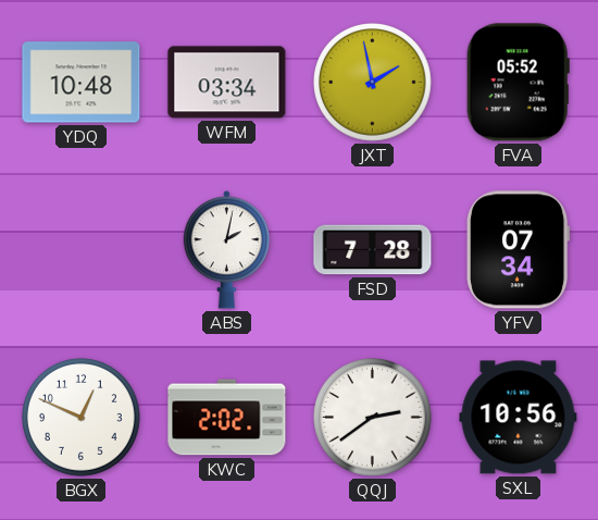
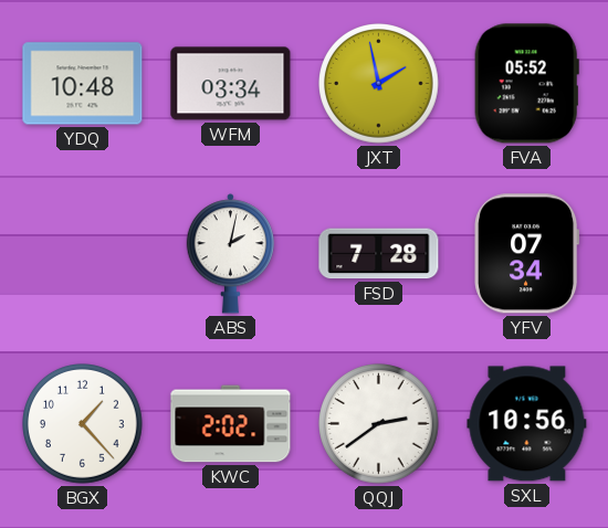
BGX: 12:49 -> 1:23 (83, 424)
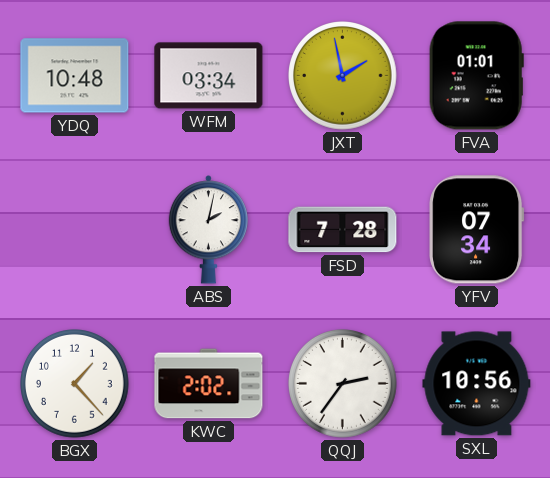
FVA: 05:52 -> 01:01 (476, 76)
QQJ: 2:39 -> 2:36 (343, 384)
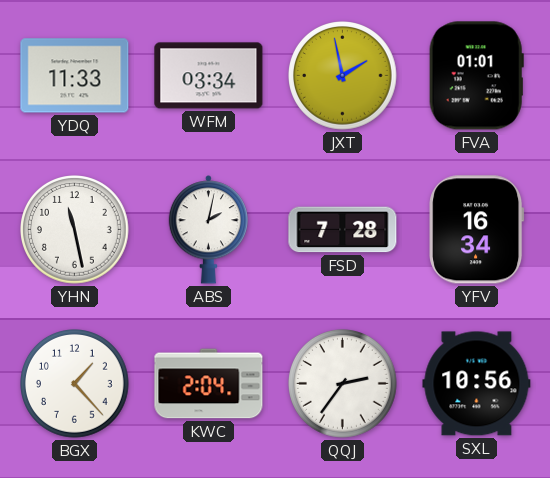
YDQ: 10:48 -> 11:33 (75, 76)
YHN: none -> 11:28 (75, 230)
YFV: 07:34 -> 16:34 (477, 230)
KWC: 2:02 -> 2:04 (209, 384)
